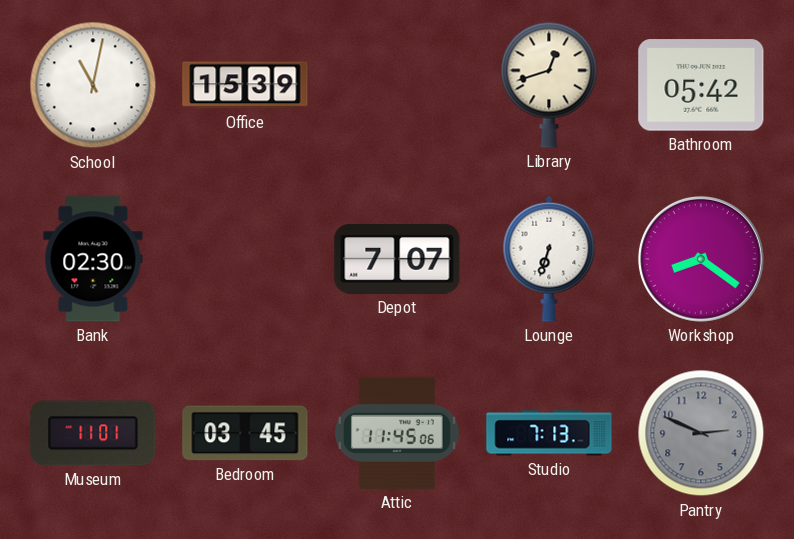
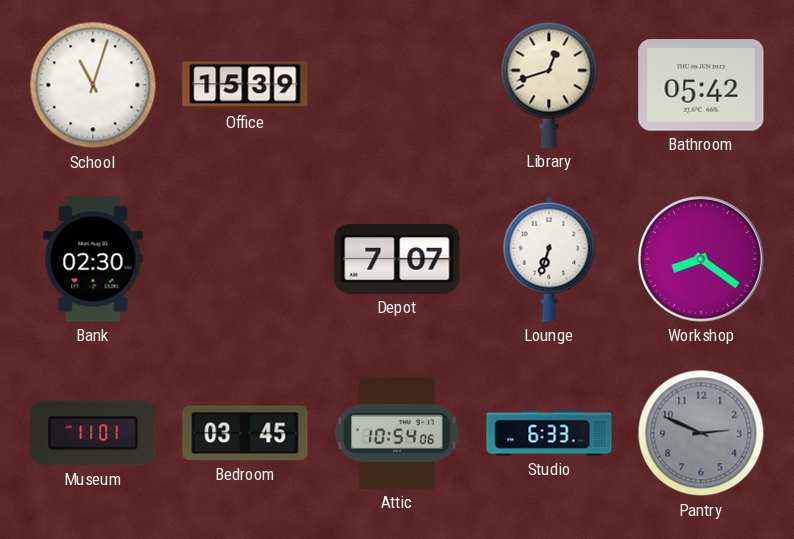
School: 11:02 -> 11:03 (93, 85)
Attic: 11:45 -> 10:54 (397, 433)
Studio: 7:13 -> 6:33 (549, 433)
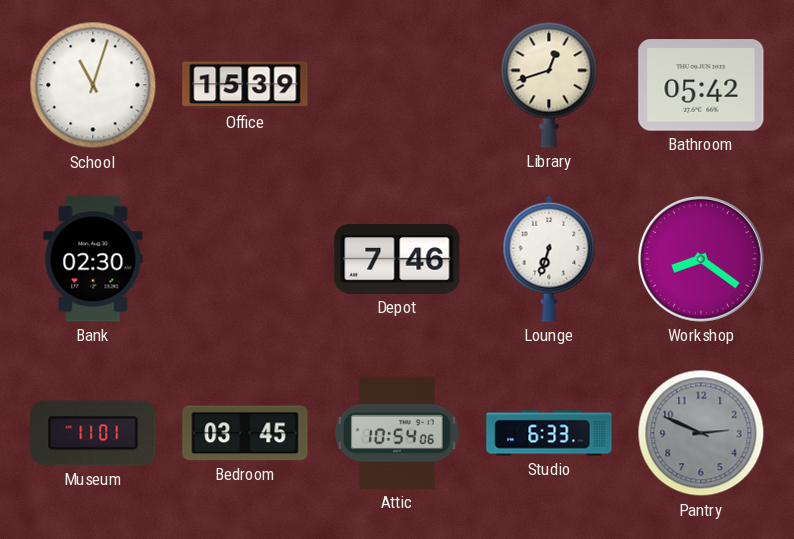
Depot: 7:07 -> 7:46 (397, 259)
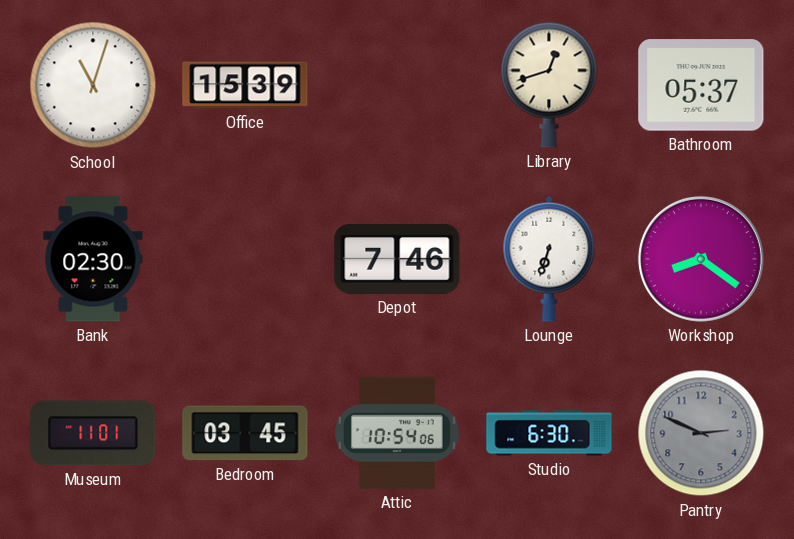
Bathroom: 05:42 -> 05:37 (701, 85)
Studio: 6:33 -> 6:30 (549, 433)
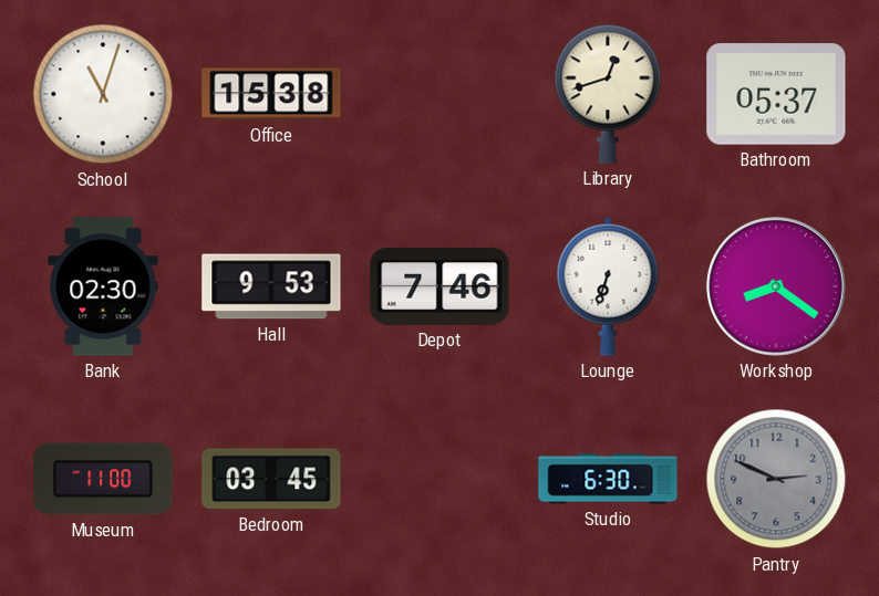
Office: 15:39 -> 15:38 (271, 94)
Hall: none -> 9:53 (271, 286)
Museum: 11:01 -> 11:00 (103, 479)
Attic: 10:54 -> none (397, 433)
